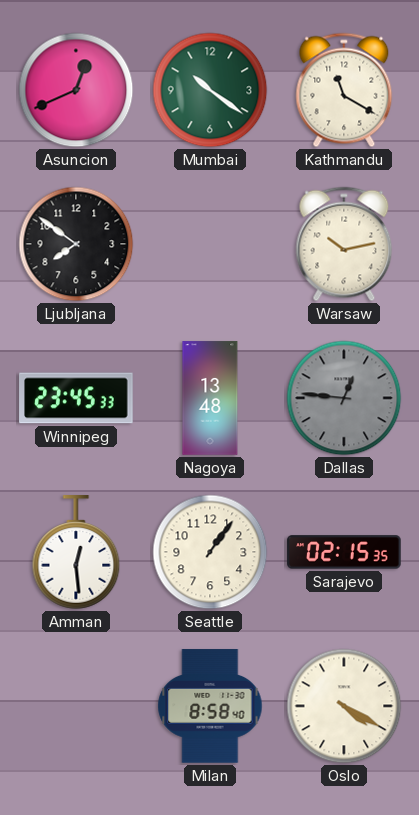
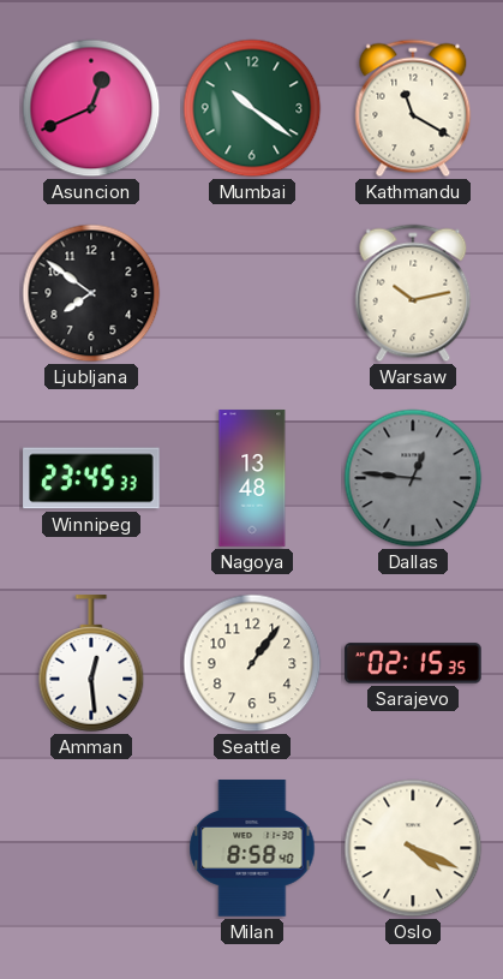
Oslo: 4:20 -> 4:19 (413, 848)
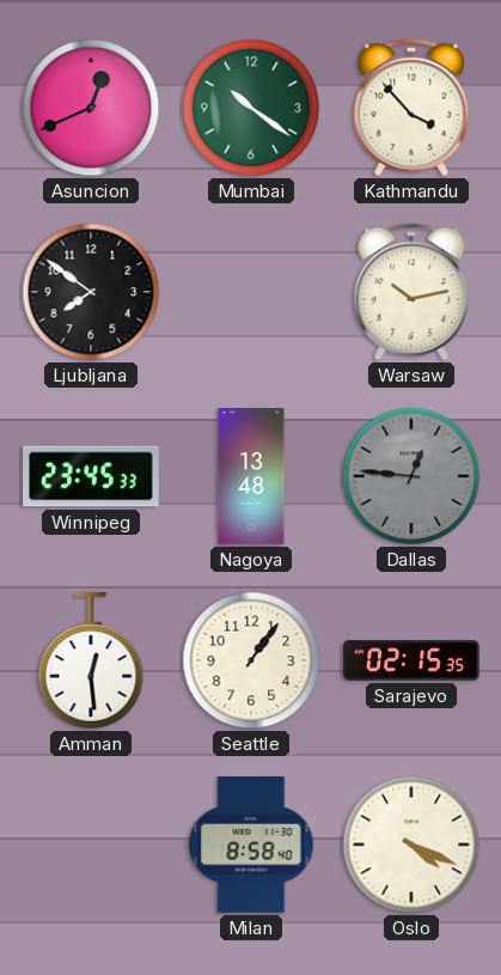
Kathmandu: 11:20 -> 3:53 (411, 108)
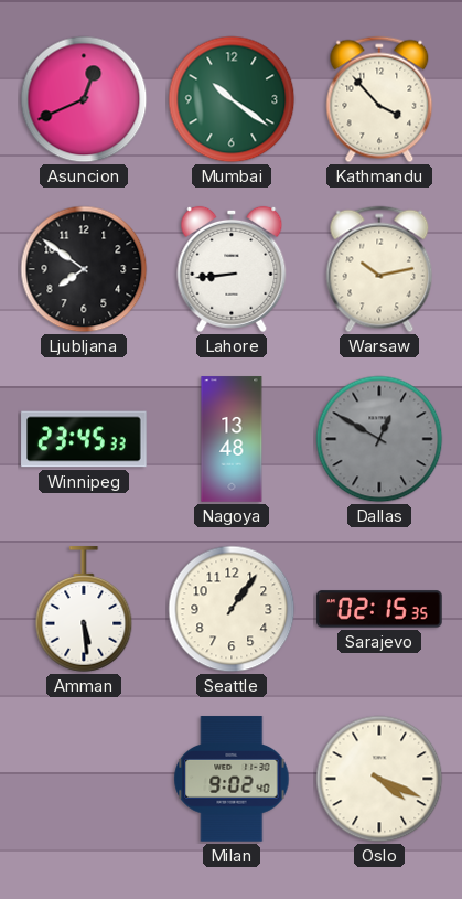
Lahore: none -> 8:44 (232, 269)
Dallas: 12:46 -> 12:50 (379, 439)
Amman: 12:29 -> 5:29 (84, 609)
Milan: 8:58 -> 9:02 (232, 779)
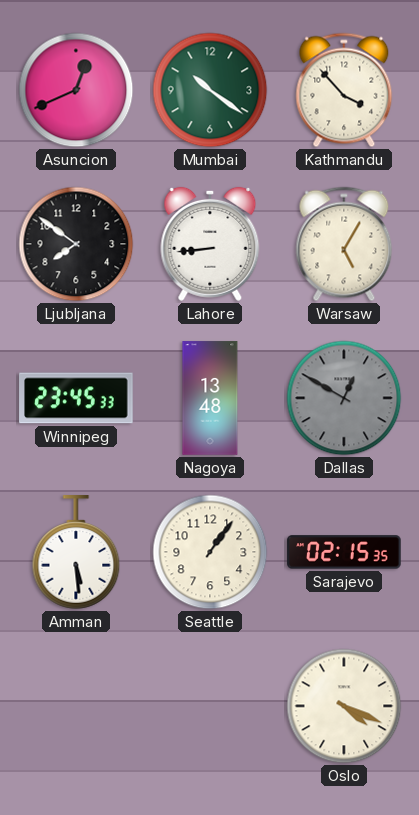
Warsaw: 10:13 -> 5:05 (344, 244)
Milan: 9:02 -> none (232, 779)
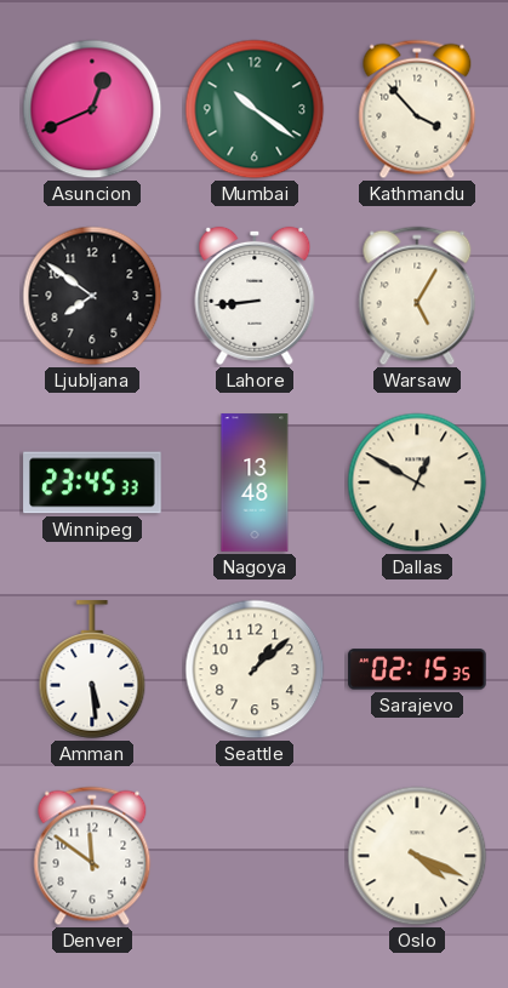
Dallas dial: grey -> cream (417, 482)
Seattle: 1:06 -> 1:08 (255, 669)
Denver: none -> 11:51 (92, 856)
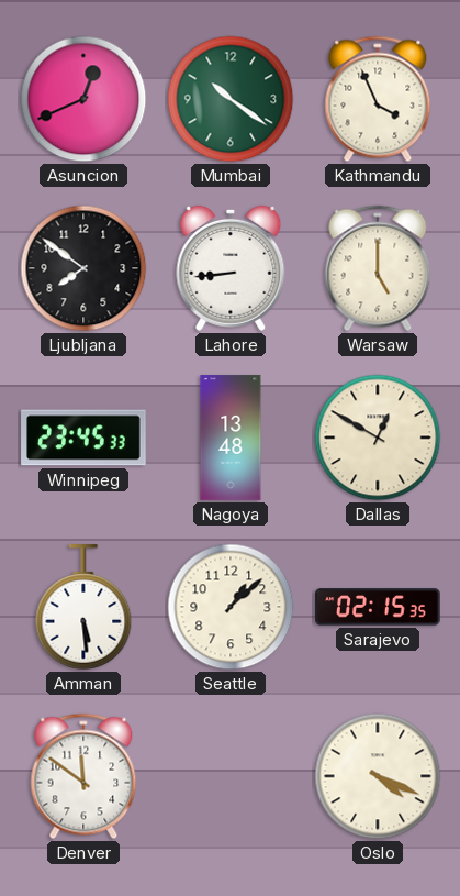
Kathmandu: 3:53 -> 3:56 (378, 99)
Warsaw: 5:05 -> 5:00 (378, 268)
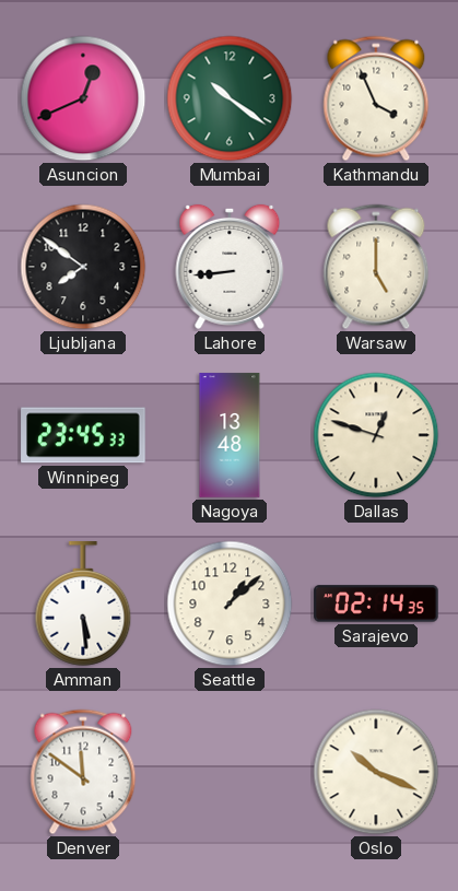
Dallas: 12:50 -> 12:48 (376, 435)
Sarajevo: 02:15 -> 02:14 (376, 603)
Oslo: 4:19 -> 10:19 (376, 772)
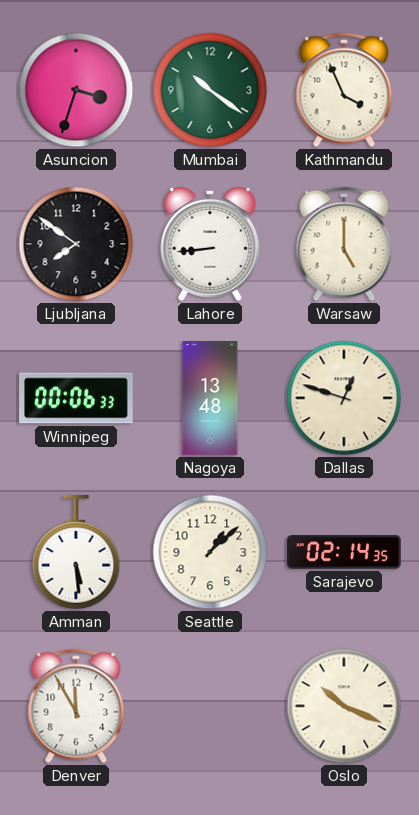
Asuncion: 12:41 -> 3:33 (76, 90)
Winnipeg: 23:45 -> 00:06 (76, 398)
Denver: 11:51 -> 11:55 (76, 706)
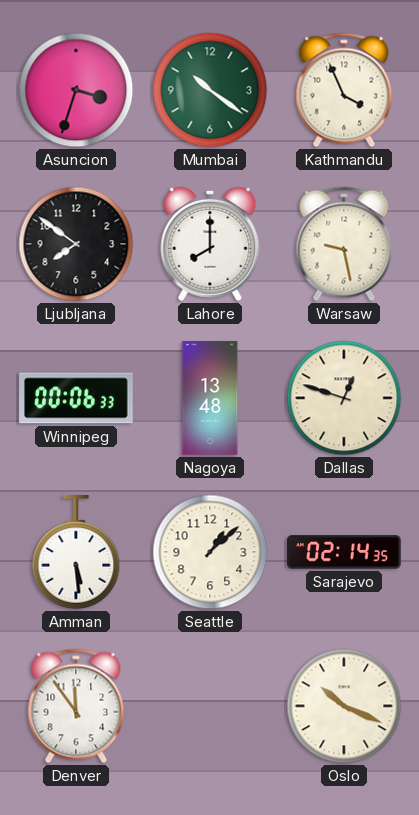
Lahore: 8:44 -> 8:00 (210, 244)
Warsaw: 5:00 -> 9:28 (344, 244)
Denver: 11:55 -> 11:54 (76, 706)
